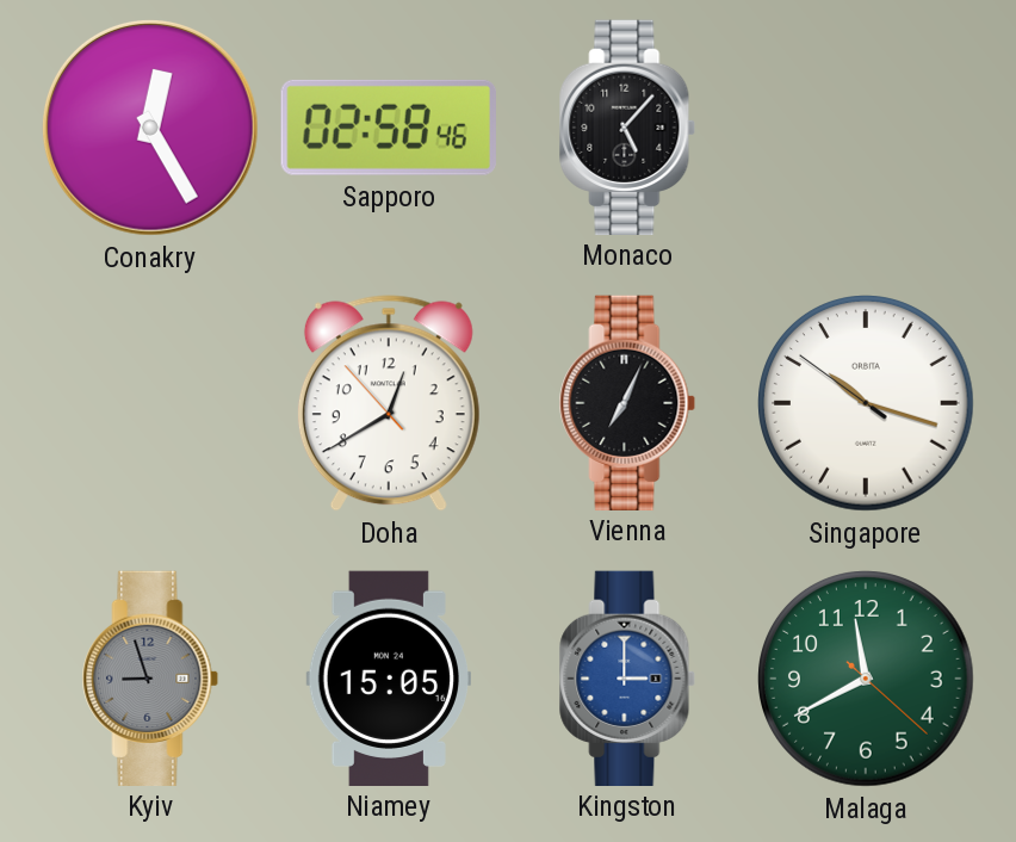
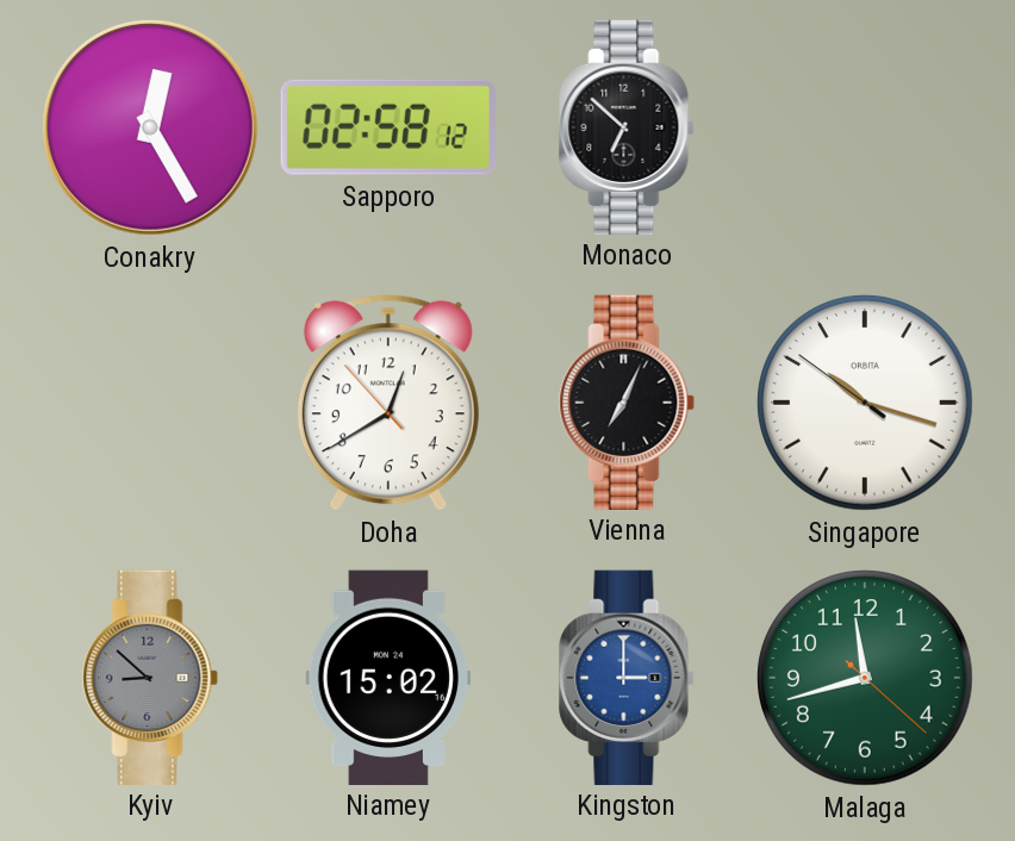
Sapporo: 02:58:46 -> 02:58:12 (388, 127)
Monaco: 5:07 -> 6:52 (627, 126)
Kyiv: 8:57 -> 8:52 (150, 677)
Niamey: 15:05 -> 15:02 (387, 677)
Malaga: 11:40 -> 11:42 (865, 678)
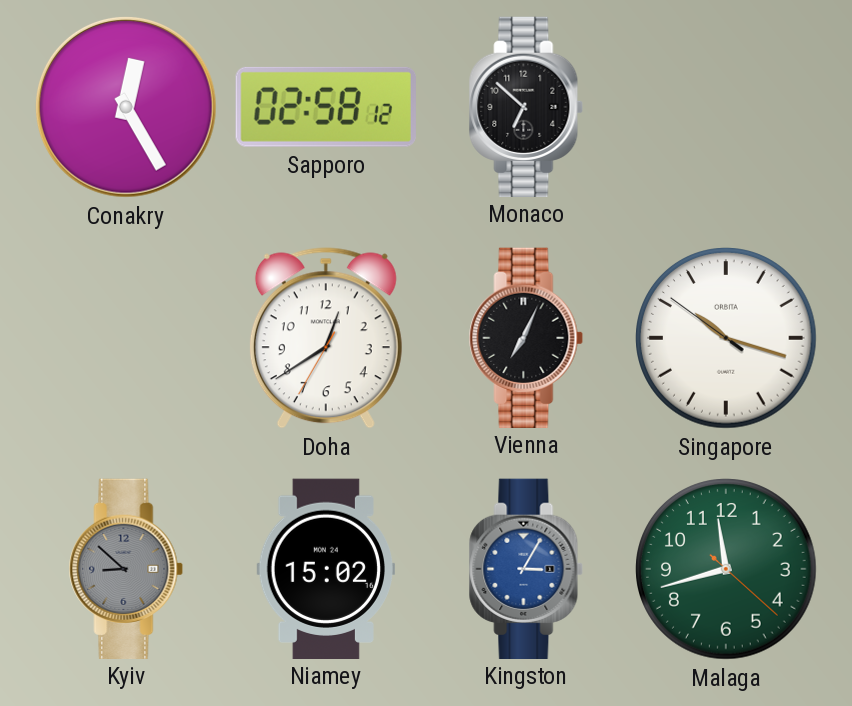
Doha: 12:39:53 -> 12:39:35 (326, 338)
Kingston: 3:00 -> 3:05 (526, 568)
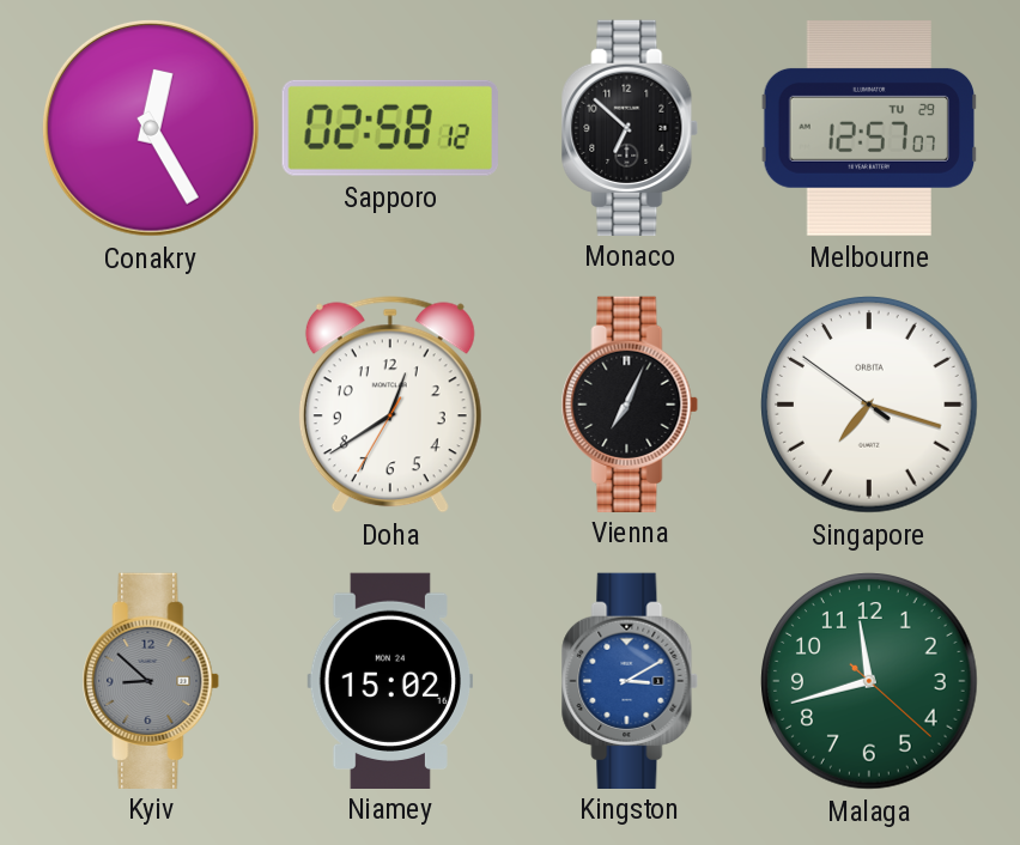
Melbourne: none -> 12:57 (868, 129)
Singapore: 10:17 -> 7:17 (869, 405)
Kingston: 3:05 -> 3:10 (630, 680)
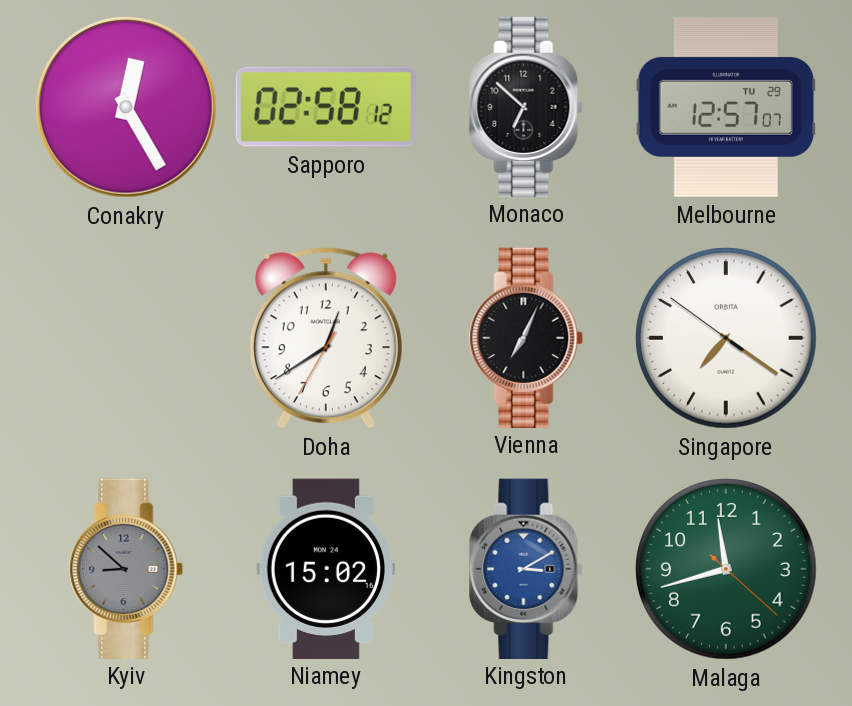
Singapore: 7:17 -> 7:20 (726, 338)
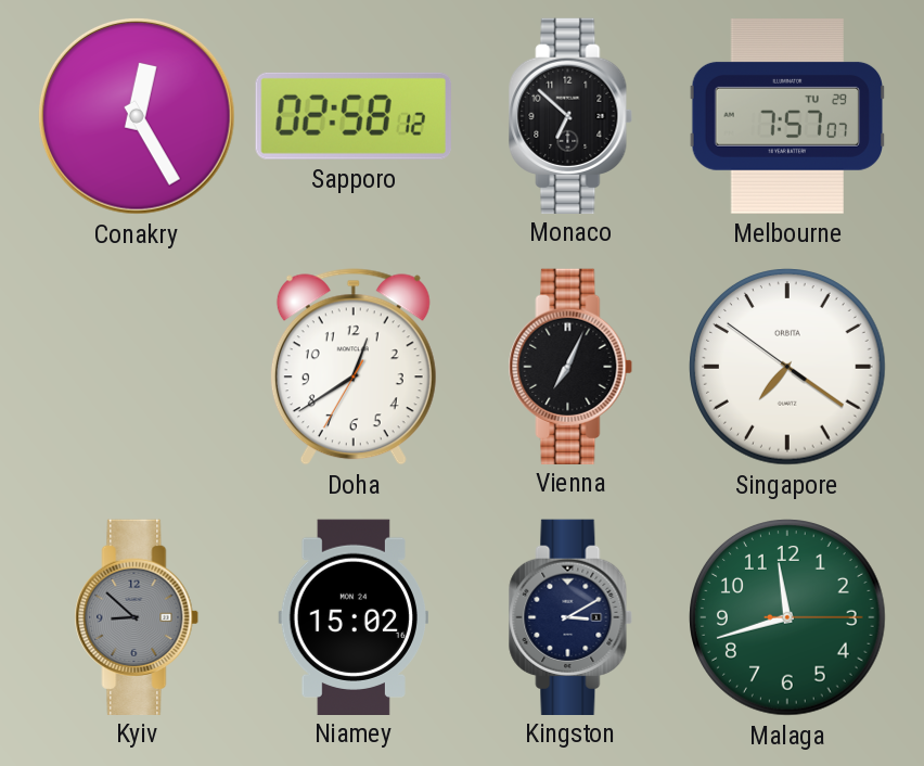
Melbourne: 12:57 -> 7:57 (786, 117)
Kingston dial: blue -> navy (570, 616)
Malaga: 11:42:22 -> 11:42:15 (787, 617)
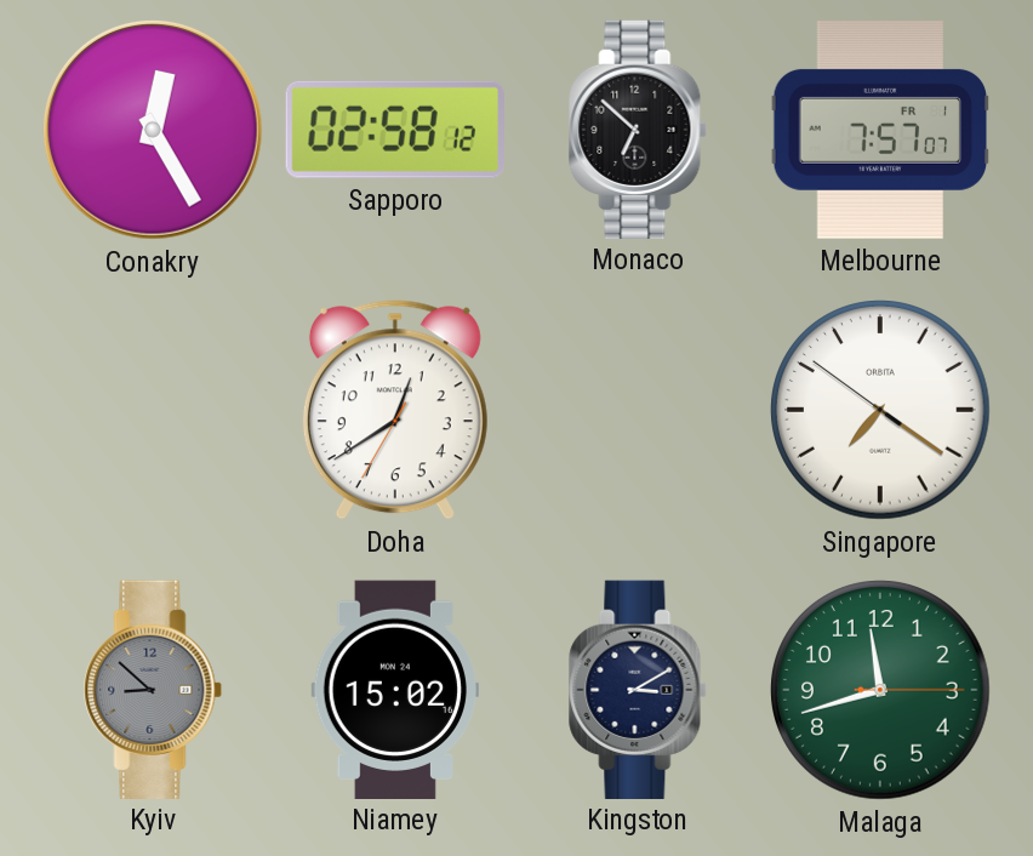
Melbourne date: TU 29 -> FR 1 (879, 131)
Vienna: 7:04 -> none (570, 366)
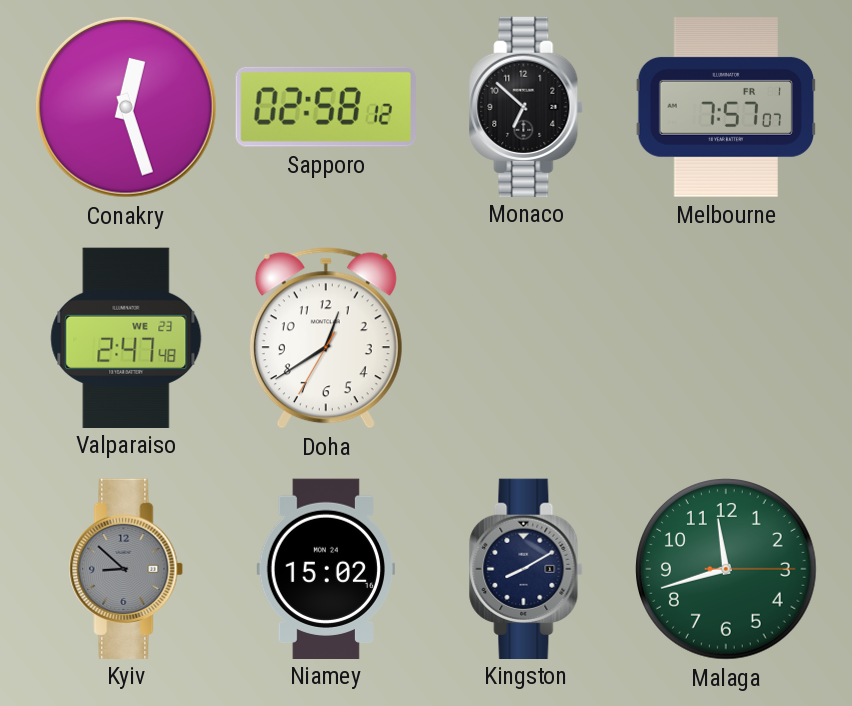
Conakry: 12:25 -> 12:27 (126, 107)
Valparaiso: none -> 2:47 (126, 337)
Singapore: 7:20 -> none (880, 410)
Kingston: 3:10 -> 8:10 (526, 568)
